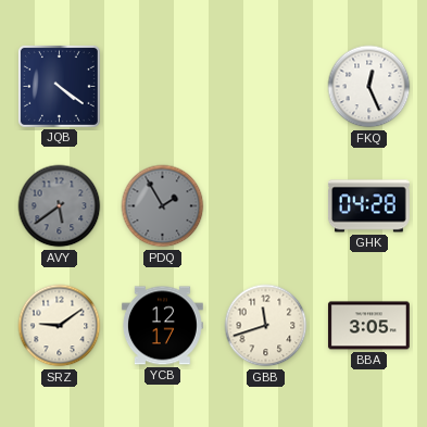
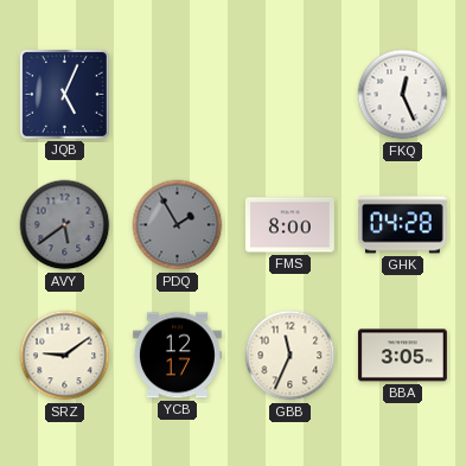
JQB: 4:21 -> 5:04 (64, 94)
FMS: none -> 8:00 (289, 225)
GBB: 11:42 -> 11:34 (291, 356)
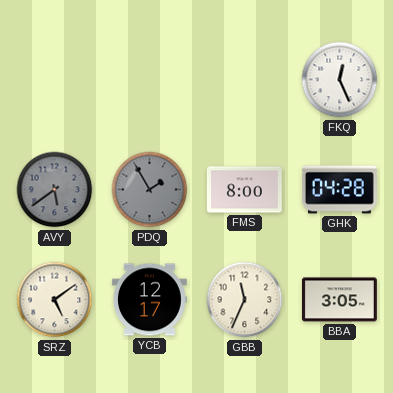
JQB: 5:04 -> none (64, 94)
SRZ: 9:09 -> 5:09 (55, 300)
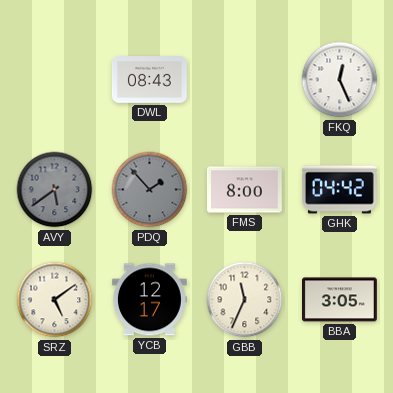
DWL: none -> 08:43 (149, 80)
PDQ: 1:55 -> 1:53 (150, 190)
GHK: 04:28 -> 04:42 (339, 190)
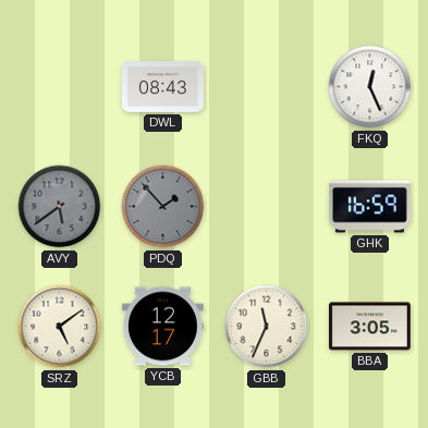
FMS: 8:00 -> none (244, 190)
GHK: 04:42 -> 16:59 (369, 207)
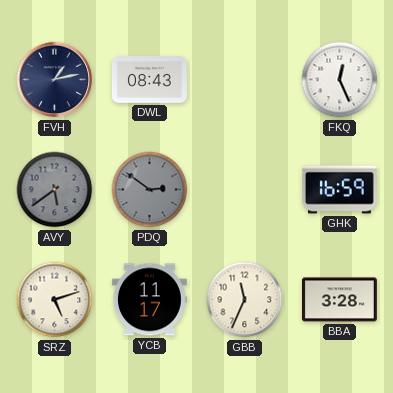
FVH: none -> 1:13 (55, 80)
PDQ: 1:53 -> 2:51 (150, 190)
SRZ: 5:09 -> 5:12 (55, 300)
YCB: 12:17 -> 11:17 (149, 300)
BBA: 3:05 -> 3:28 (339, 300)
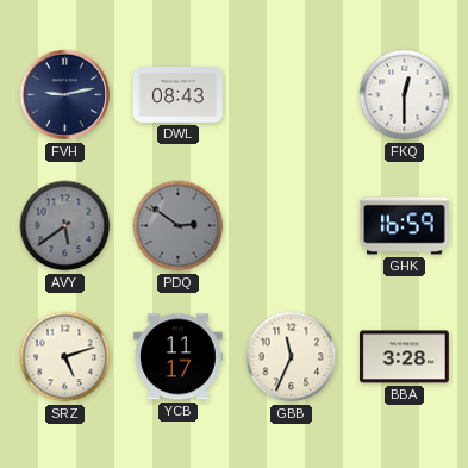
FVH: 1:13 -> 9:13 (65, 95)
FKQ: 12:26 -> 12:30 (405, 95)
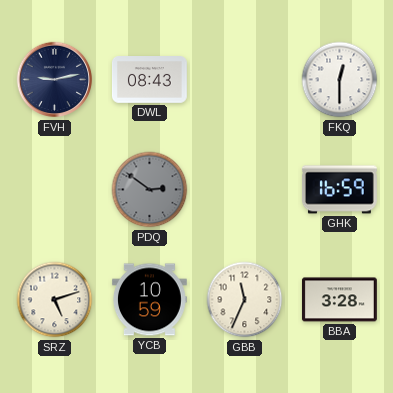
AVY: 5:39 -> none (65, 226)
YCB: 11:17 -> 10:59 (149, 300)
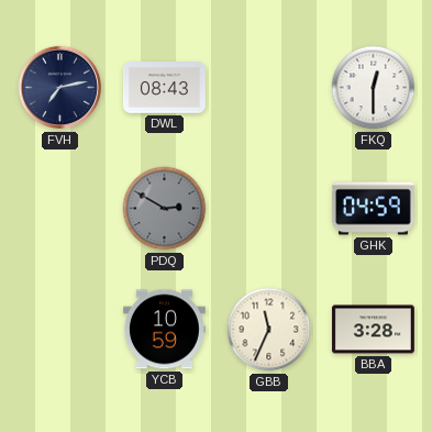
FVH: 9:13 -> 7:13 (60, 88)
PDQ: 2:51 -> 2:50 (165, 209)
GHK: 16:59 -> 04:59 (373, 209)
SRZ: 5:12 -> none (55, 300)
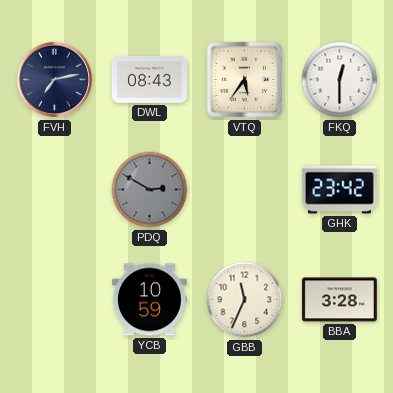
VTQ: none -> 5:36 (245, 80)
GHK: 04:59 -> 23:42 (339, 190)
